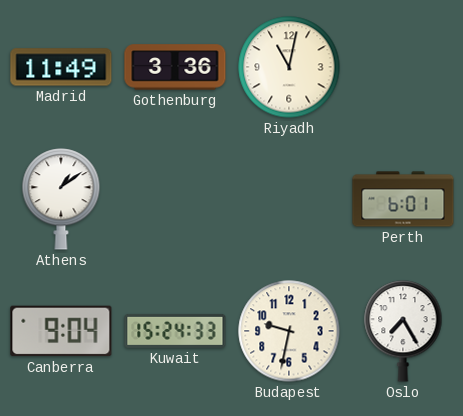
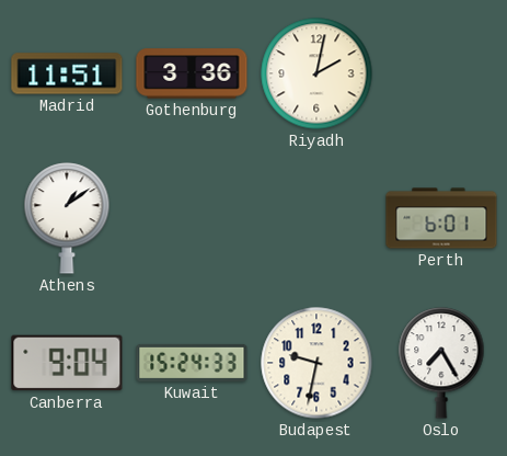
Madrid: 11:49 -> 11:51 (67, 73)
Riyadh: 11:02 -> 2:02 (316, 73)
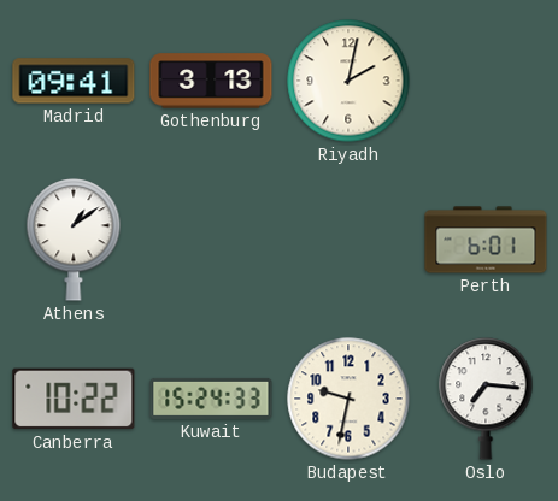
Madrid: 11:51 -> 09:41 (74, 81)
Gothenburg: 3:36 -> 3:13 (211, 81)
Canberra: 9:04 -> 10:22 (74, 399)
Oslo: 7:25 -> 7:16 (486, 399)
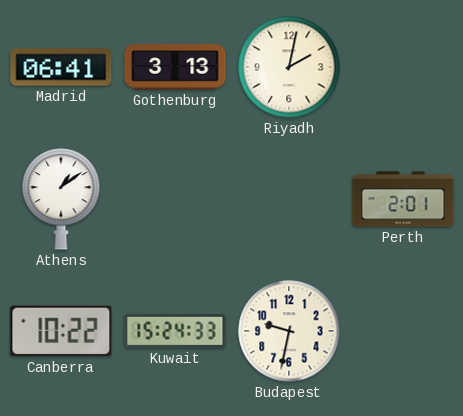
Madrid: 09:41 -> 06:41 (61, 67)
Perth: 6:01 -> 2:01 (403, 199)
Oslo: 7:16 -> none (486, 399)
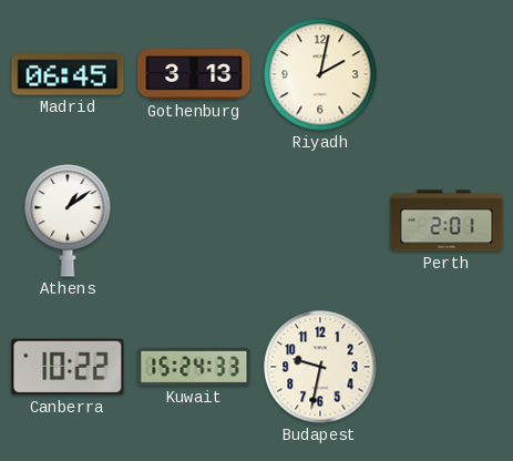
Madrid: 06:41 -> 06:45 (68, 74)
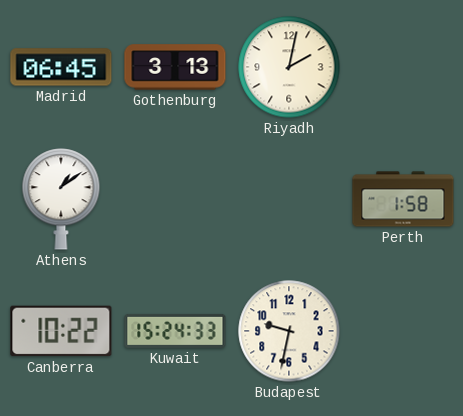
Perth: 2:01 -> 1:58 (403, 199)
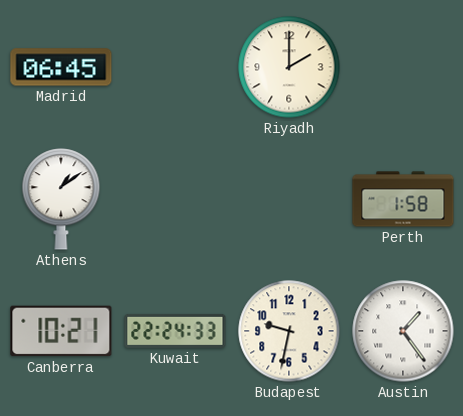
Gothenburg: 3:13 -> none (175, 67)
Riyadh: 2:02 -> 2:00 (289, 67)
Canberra: 10:22 -> 10:21 (61, 331)
Kuwait: 15:24 -> 22:24 (175, 331)
Austin: none -> 1:24 (403, 331)
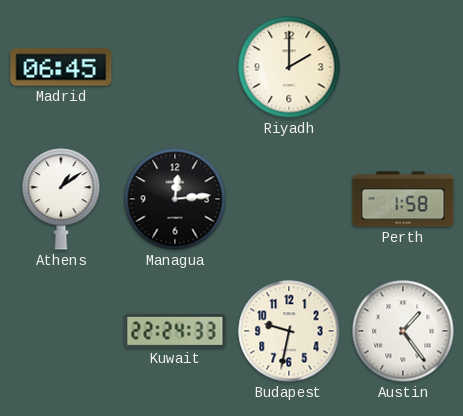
Managua: none -> 12:14 (175, 199)
Canberra: 10:21 -> none (61, 331)
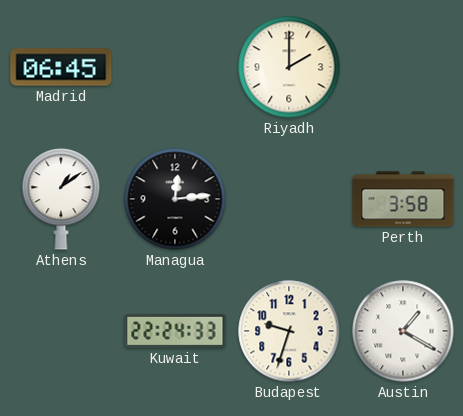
Perth: 1:58 -> 3:58 (403, 199)
Budapest: 9:32 -> 9:33 (289, 331)
Austin: 1:24 -> 1:20 (403, 331)
